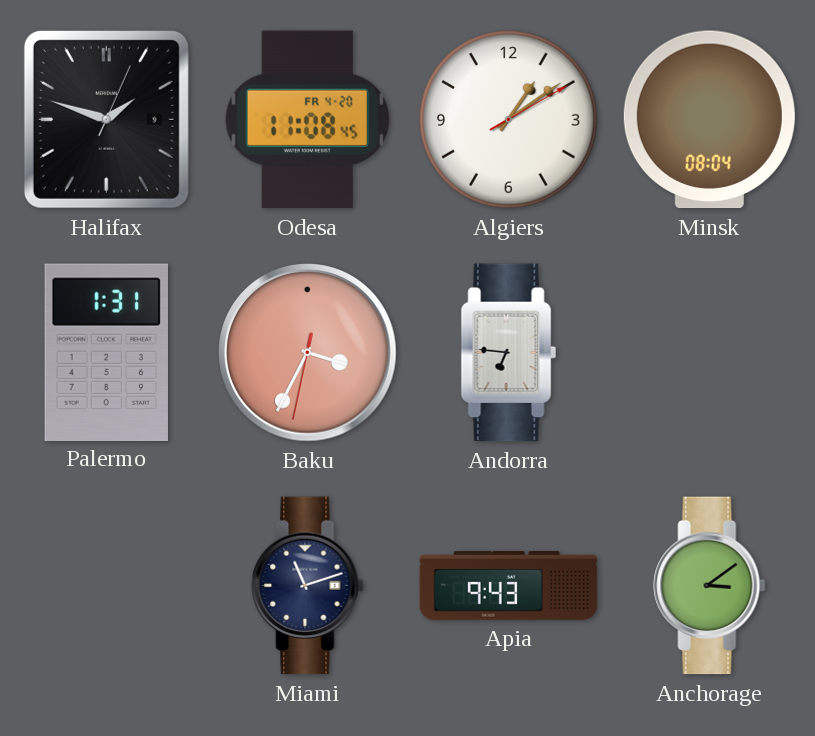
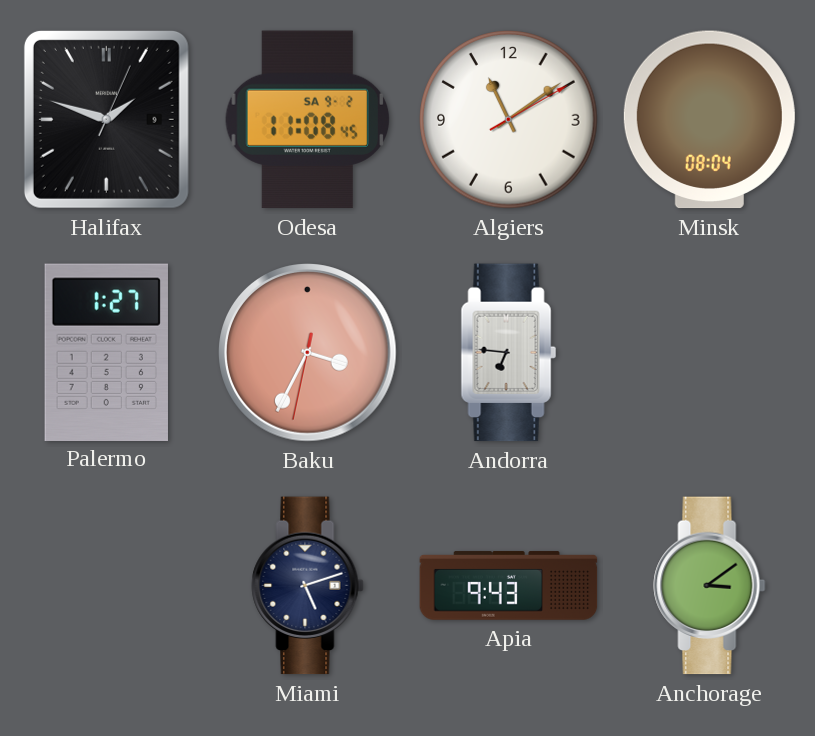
Odesa date: FR 4-20 -> SA 9-2 (308, 120)
Algiers: 1:09 -> 11:09 (509, 120)
Palermo: 1:31 -> 1:27 (106, 352)
Miami: 11:12 -> 5:12 (308, 586)
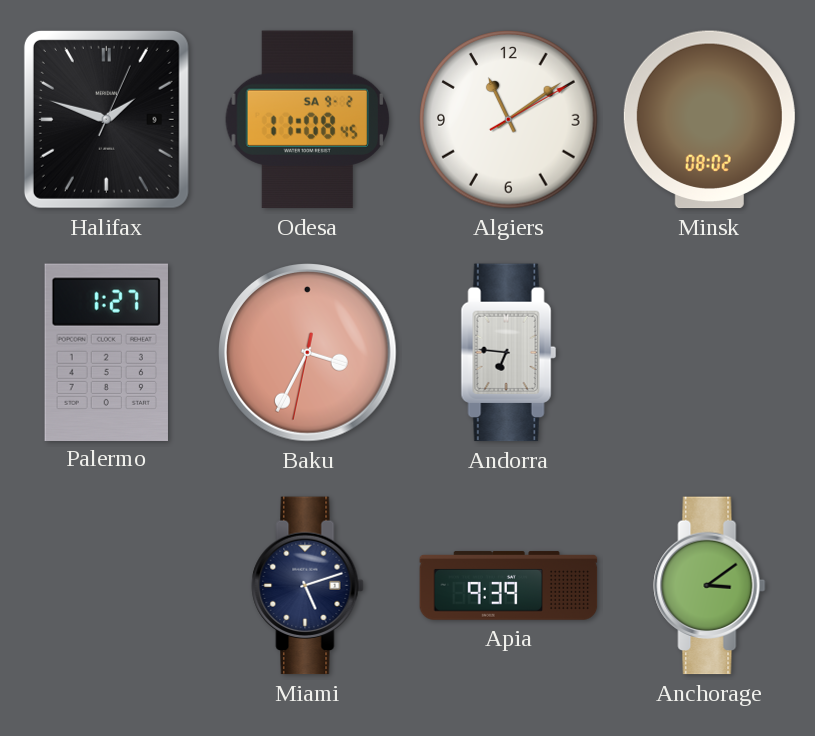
Minsk: 08:04 -> 08:02 (709, 120)
Apia: 9:43 -> 9:39 (509, 586)
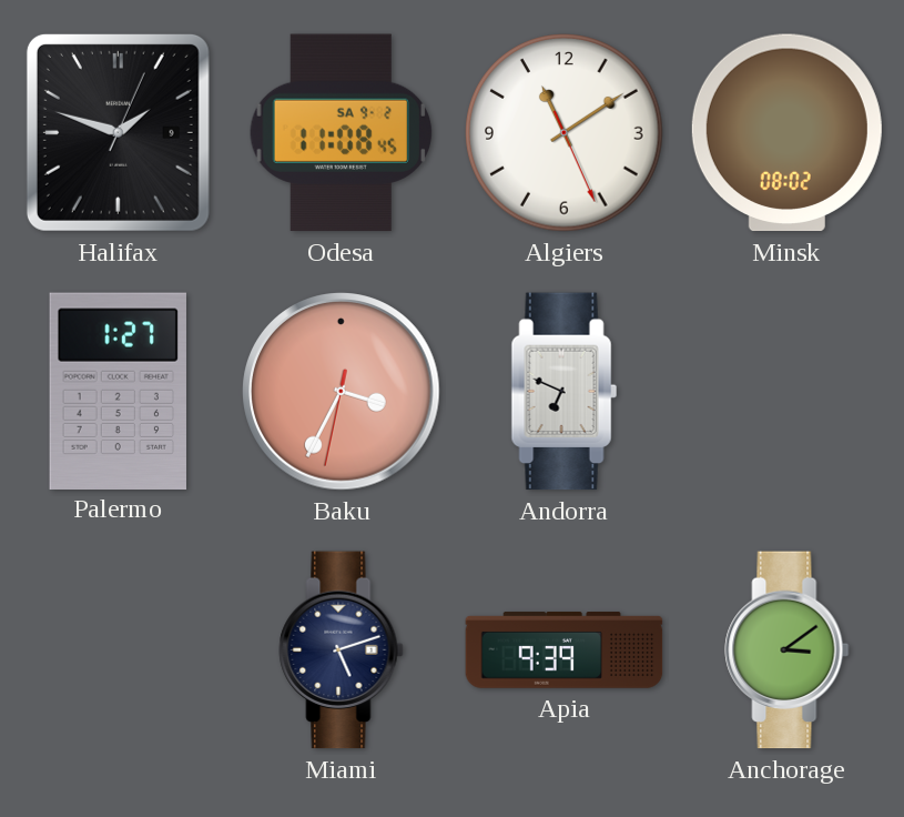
Algiers: 11:09:10 -> 11:09:26 (565, 133)
Andorra: 6:46 -> 6:49 (563, 392)
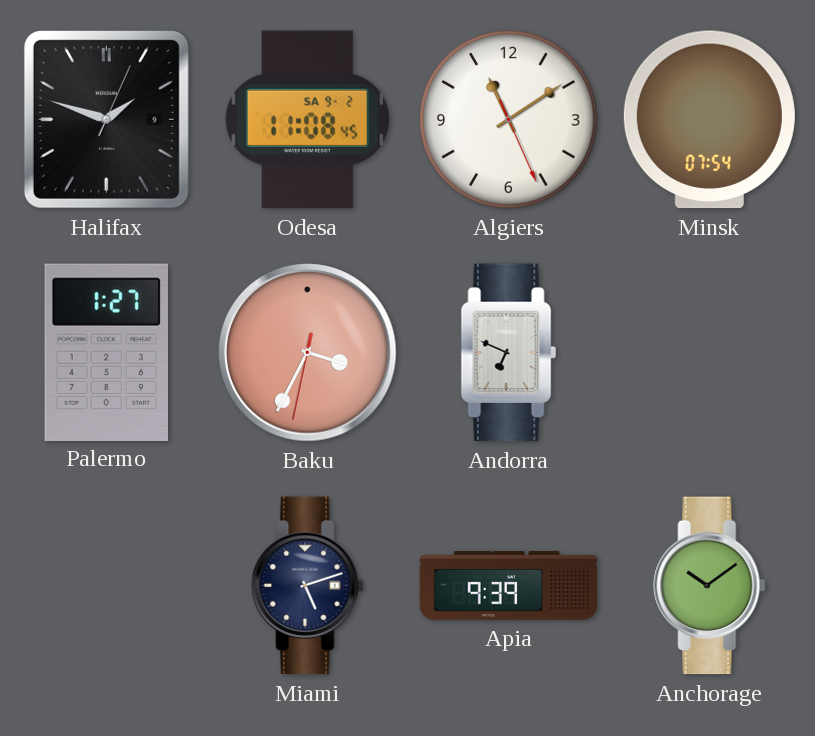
Minsk: 08:02 -> 07:54 (709, 120)
Anchorage: 3:09 -> 10:09 (710, 586)
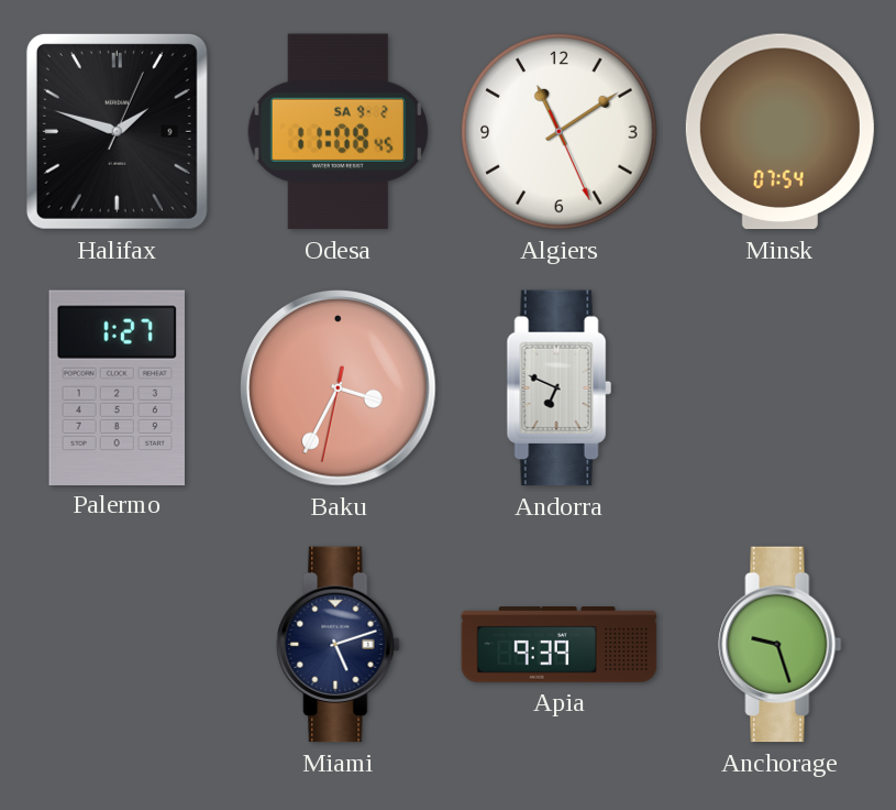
Anchorage: 10:09 -> 9:27 (781, 645)
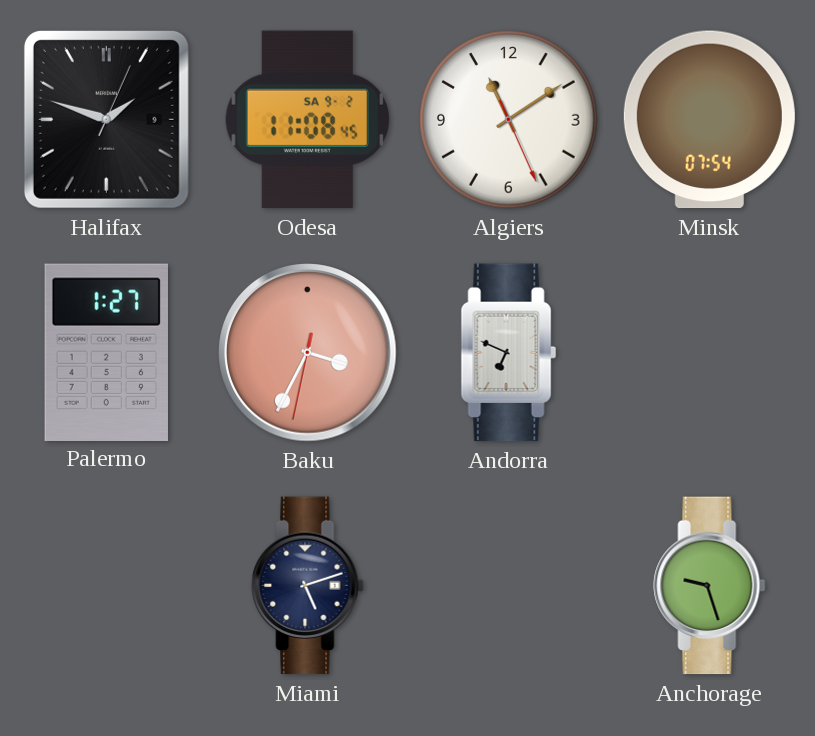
Apia: 9:39 -> none (560, 645)
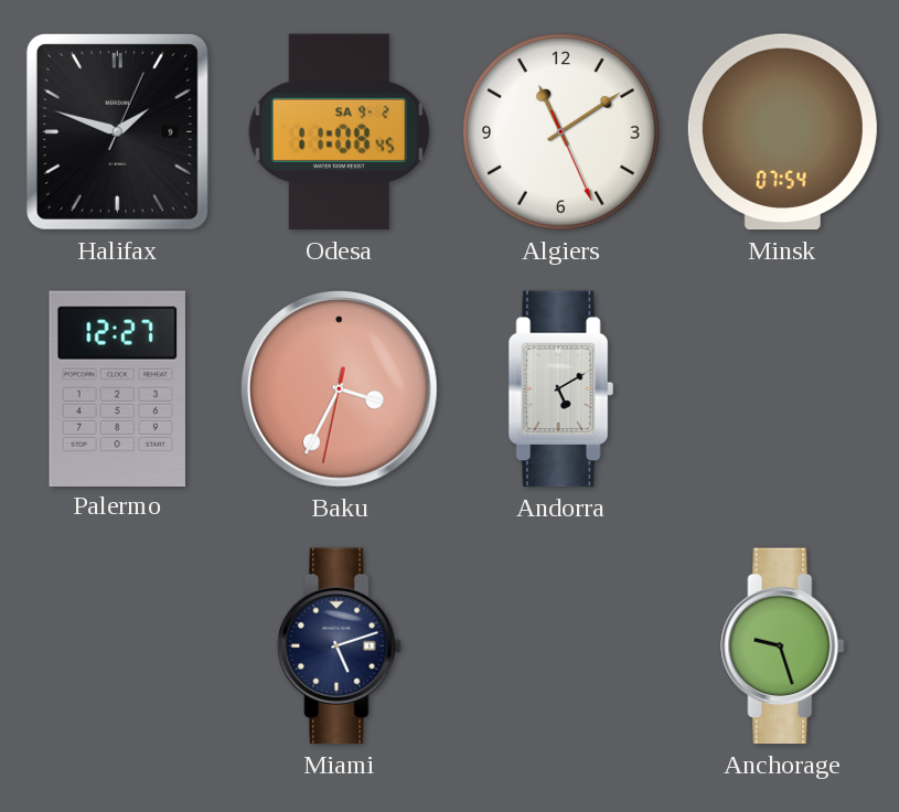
Palermo: 1:27 -> 12:27 (117, 388)
Andorra: 6:49 -> 5:10 (560, 389)
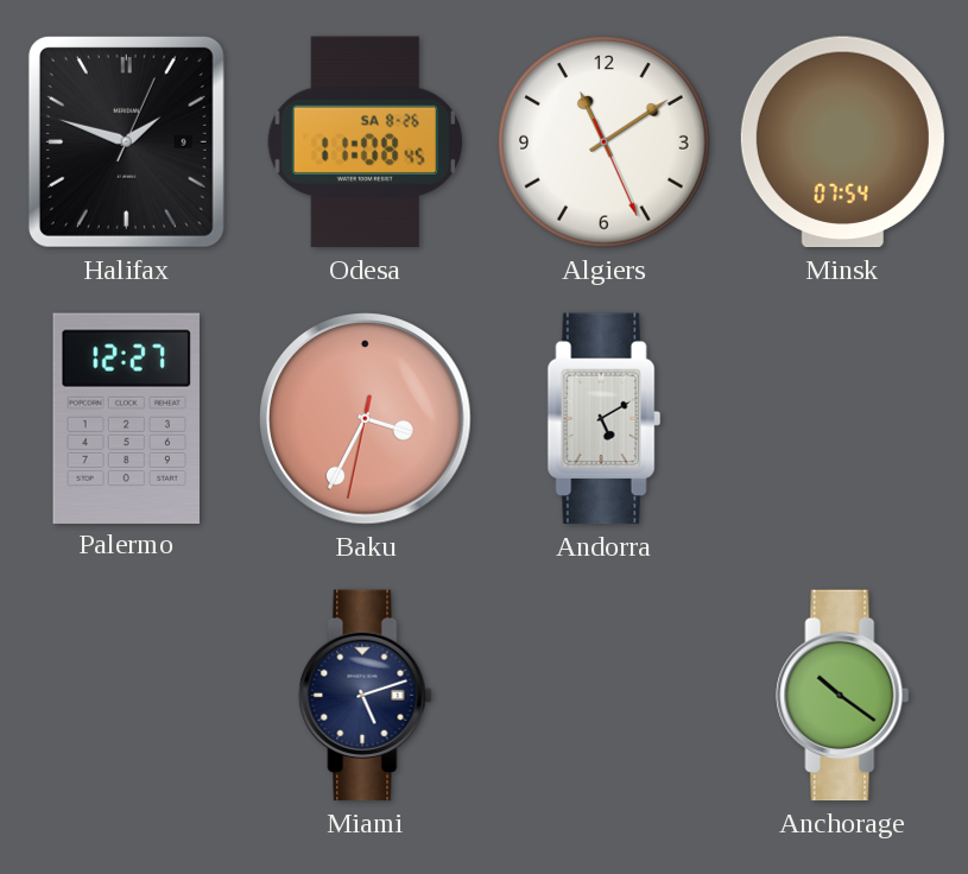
Odesa date: SA 9-2 -> SA 8-26 (366, 142)
Anchorage: 9:27 -> 10:21 (843, 696)
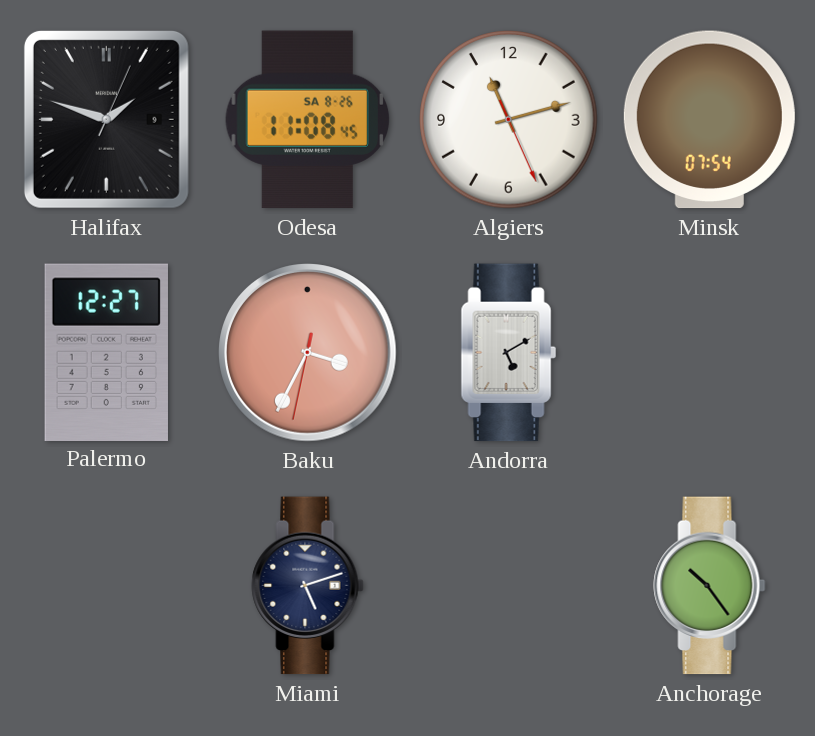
Algiers: 11:09 -> 11:12 (509, 120)
Anchorage: 10:21 -> 10:24 (710, 586)
